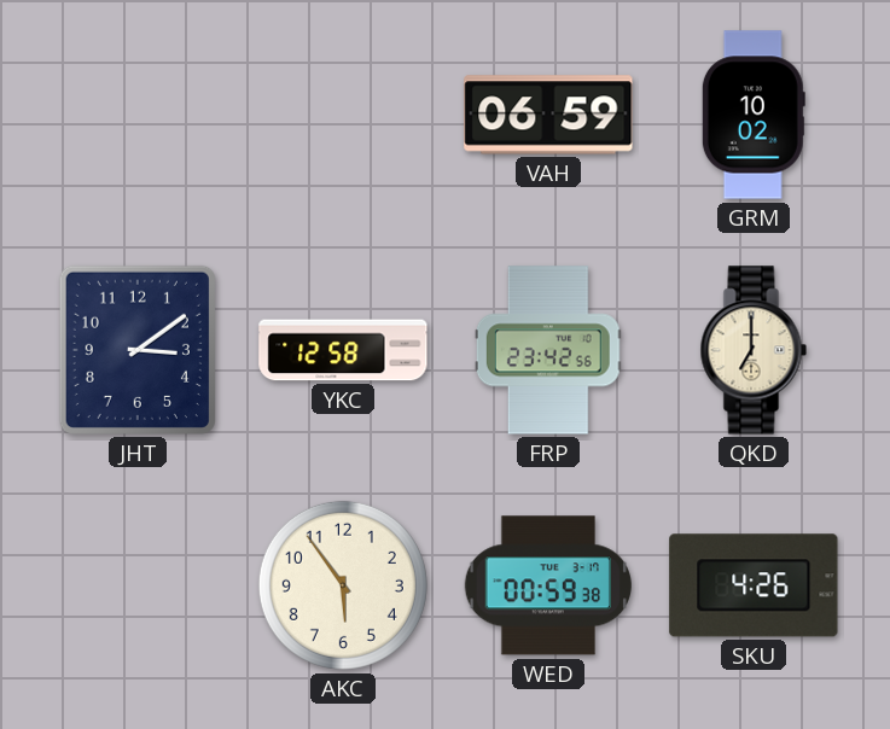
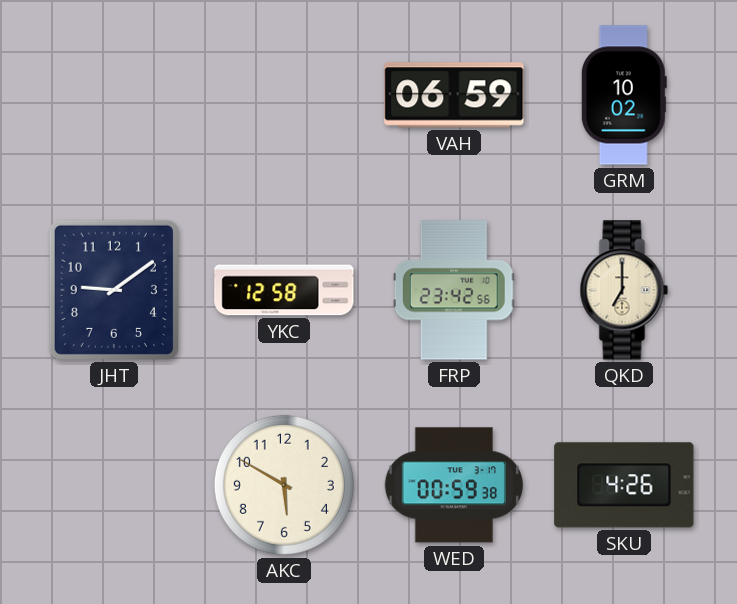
JHT: 3:09 -> 9:09 (114, 290)
AKC: 5:54 -> 5:50 (284, 485)
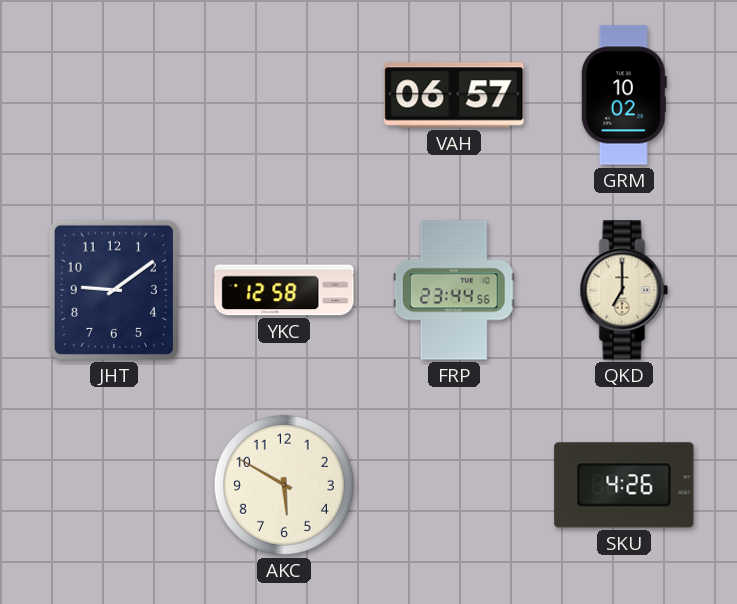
VAH: 06:59 -> 06:57 (454, 95)
FRP: 23:42 -> 23:44 (454, 290)
WED: 00:59 -> none (453, 485)
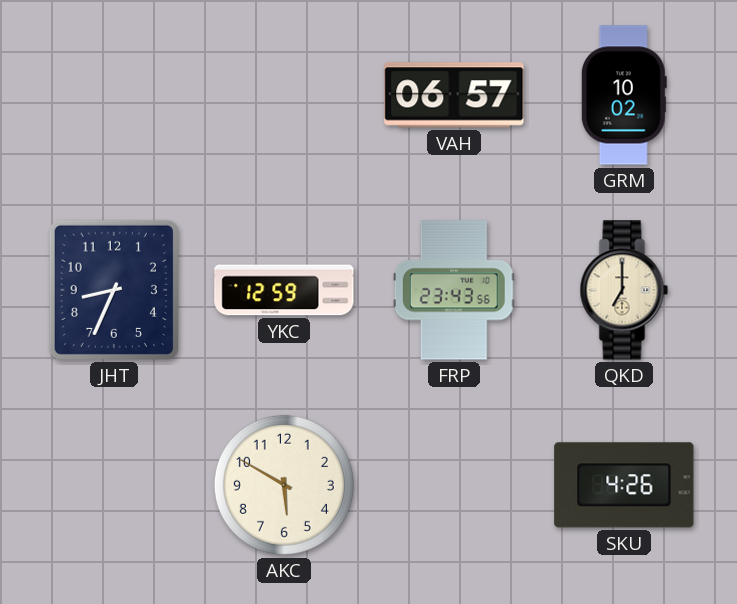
JHT: 9:09 -> 8:34 (114, 290)
YKC: 12:58 -> 12:59 (284, 290)
FRP: 23:44 -> 23:43 (454, 290)
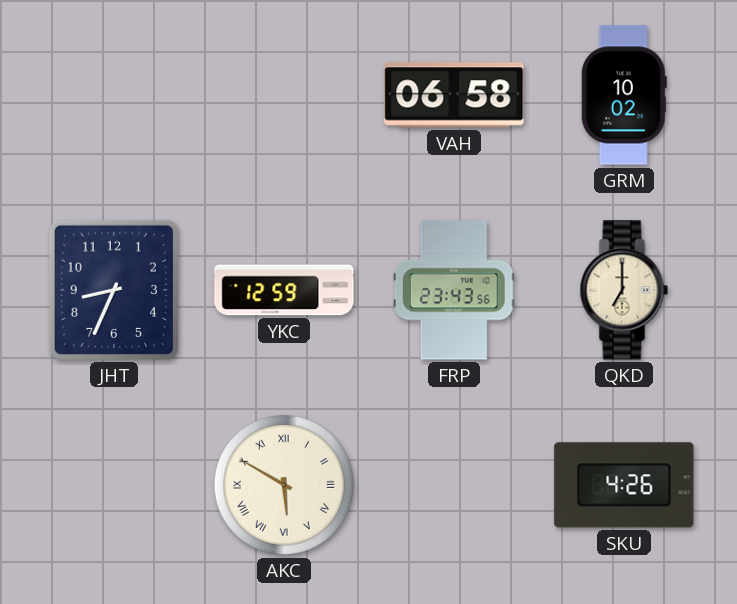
VAH: 06:57 -> 06:58 (454, 95)
AKC numerals: Arabic -> Roman (284, 485)
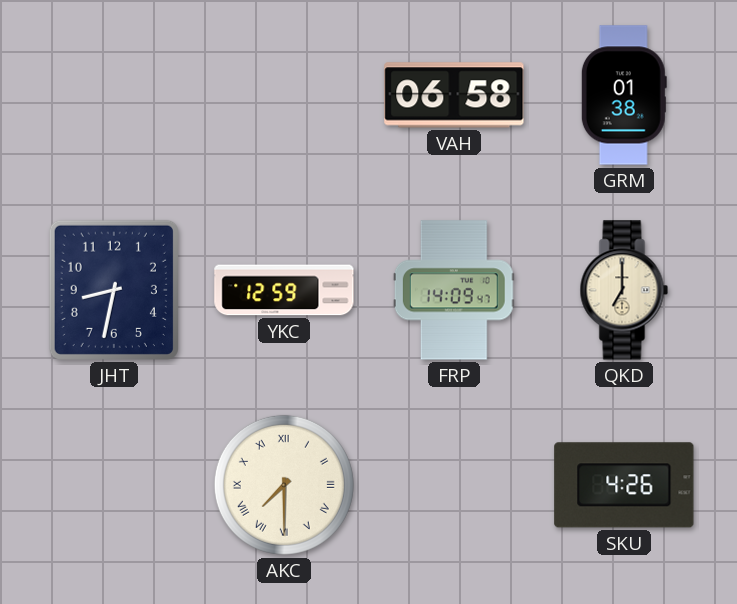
GRM: 10:02 -> 01:38 (624, 95)
JHT: 8:34 -> 8:32 (114, 290)
FRP: 23:43 -> 14:09 (454, 290)
AKC: 5:50 -> 7:30 (284, 485)
